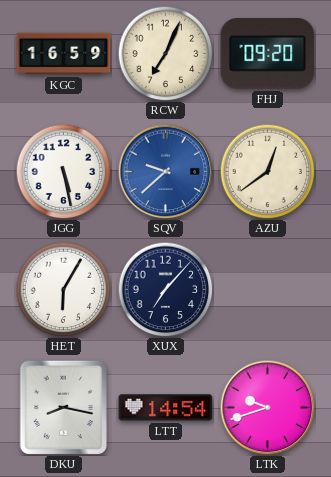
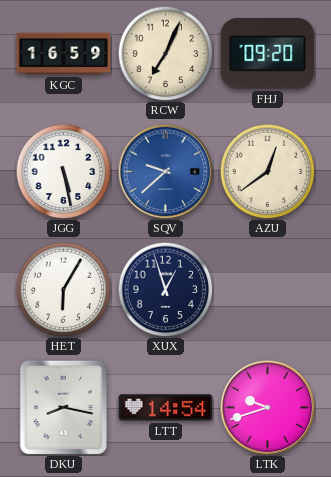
XUX: 7:07 -> 12:57 (165, 289)
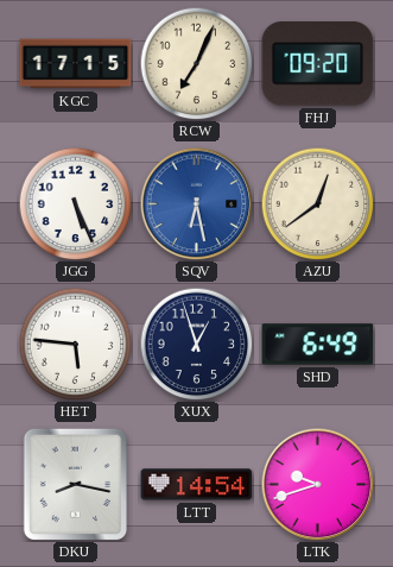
KGC: 16:59 -> 17:15 (76, 64)
JGG: 5:28 -> 5:26 (75, 203)
SQV: 9:38 -> 6:28 (196, 203)
HET: 6:05 -> 5:46 (75, 344)
SHD: none -> 6:49 (318, 345)
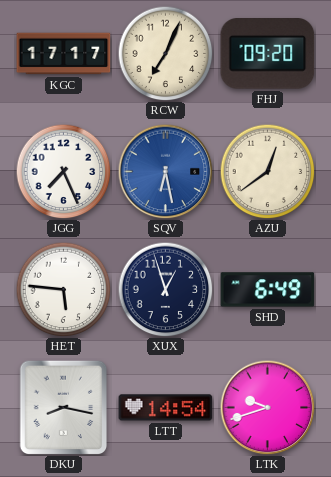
KGC: 17:15 -> 17:17 (64, 54)
JGG: 5:26 -> 7:26 (63, 171)
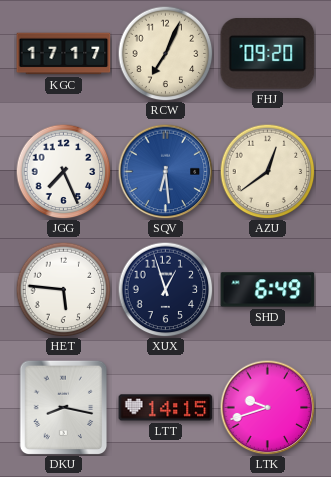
SQV: 6:28 -> 6:29 (165, 171)
LTT: 14:54 -> 14:15 (166, 408)
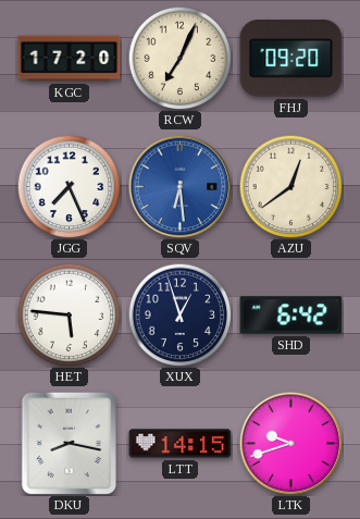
KGC: 17:17 -> 17:20 (70, 59)
SHD: 6:49 -> 6:42 (291, 316)
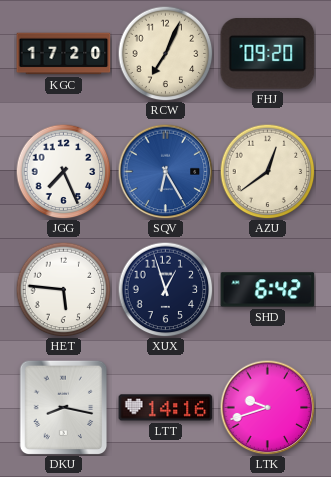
SQV: 6:29 -> 6:25 (165, 171)
LTT: 14:15 -> 14:16 (166, 408)
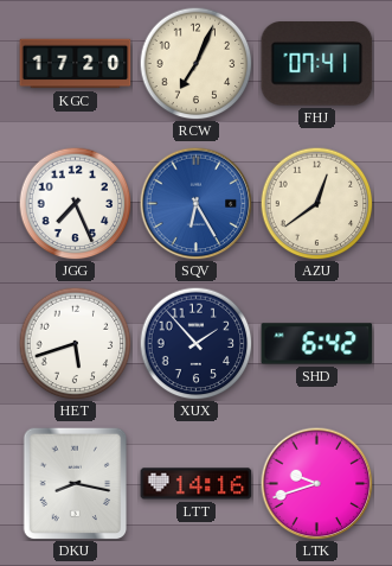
FHJ: 09:20 -> 07:41 (317, 64)
HET: 5:46 -> 5:42 (75, 343)
XUX: 12:57 -> 1:53 (195, 343)
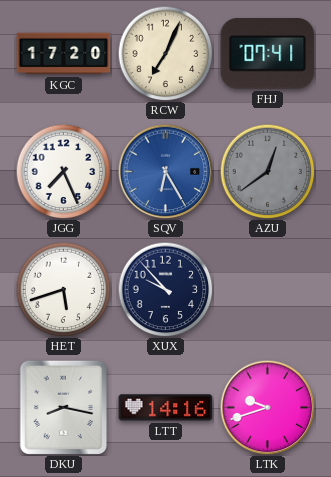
AZU dial: cream -> grey (267, 171)
XUX: 1:53 -> 9:53 (165, 289)
SHD: 6:42 -> none (317, 344)
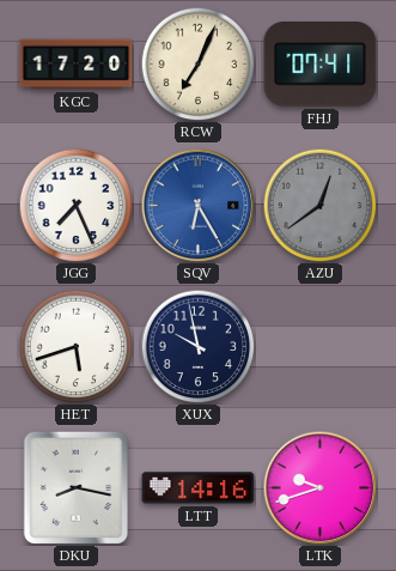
XUX: 9:53 -> 9:58 (197, 346)
